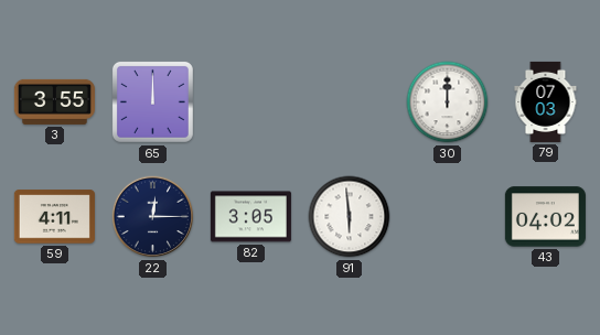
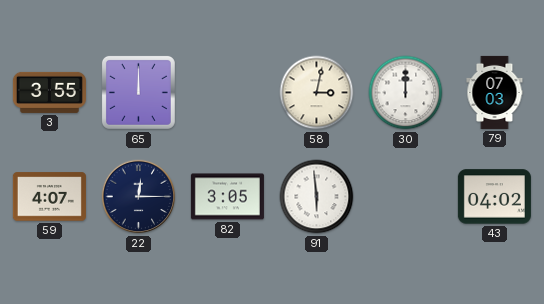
58: none -> 3:02 (317, 93)
59: 4:11 -> 4:07 (49, 197)
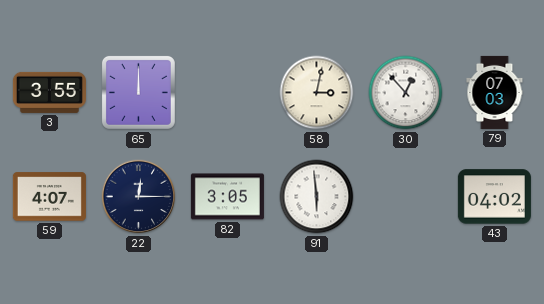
30: 12:00 -> 12:53 (406, 93)
